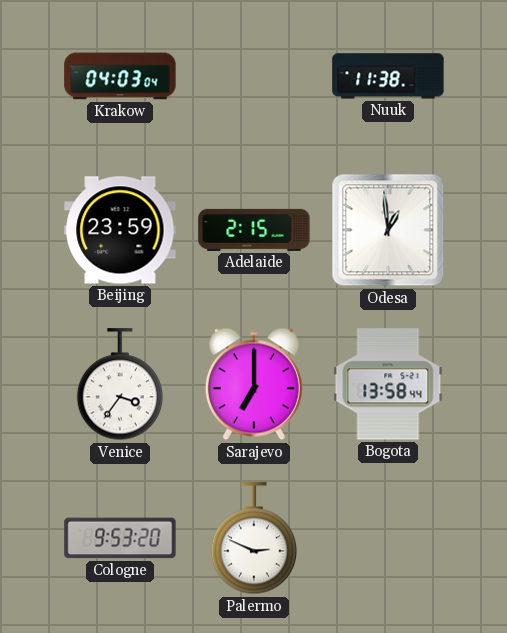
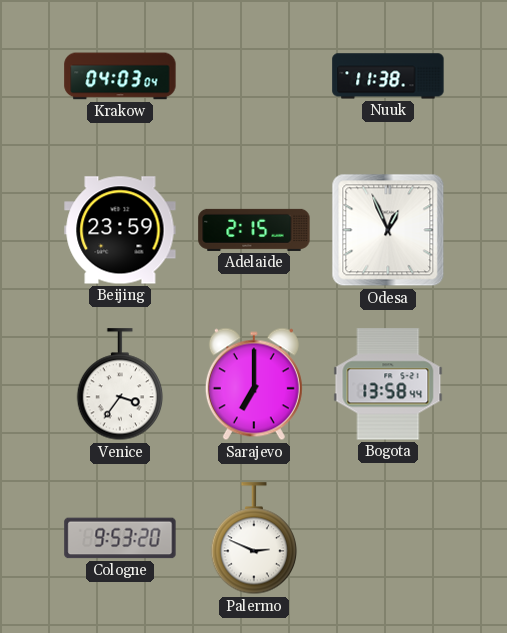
Odesa: 12:59 -> 12:56 (388, 230)
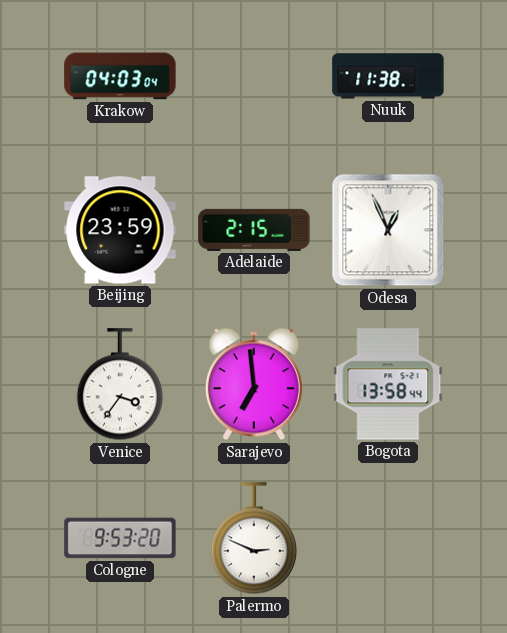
Sarajevo: 7:00 -> 6:59 (254, 384)
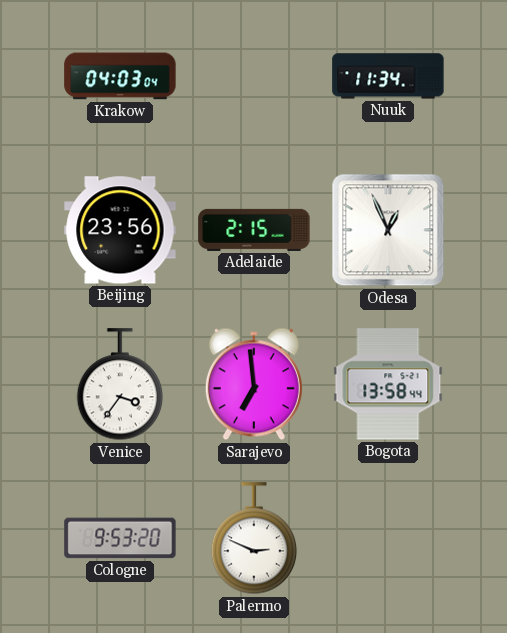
Nuuk: 11:38 -> 11:34 (388, 76)
Beijing: 23:59 -> 23:56 (120, 230)
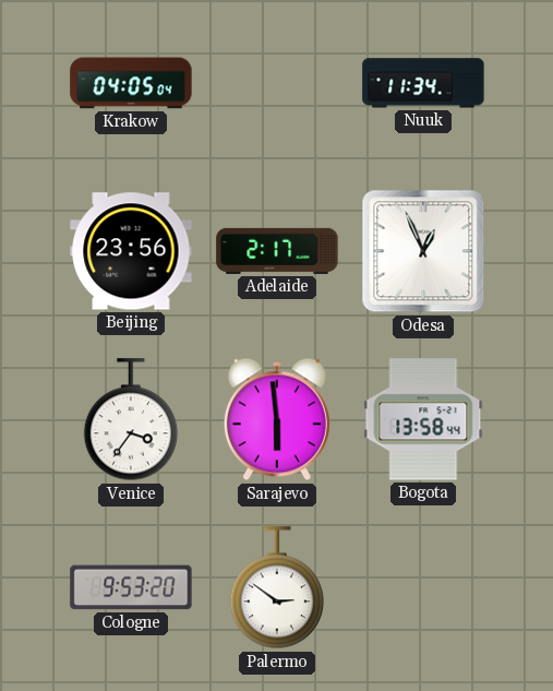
Krakow: 04:03 -> 04:05 (131, 83)
Adelaide: 2:15 -> 2:17 (277, 251)
Sarajevo: 6:59 -> 5:59 (277, 419)
Palermo: 2:49 -> 2:51 (277, 588)
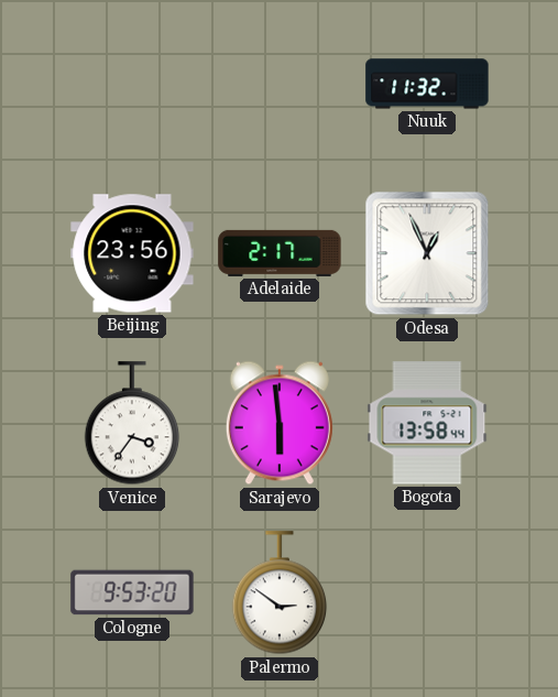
Krakow: 04:05 -> none (131, 83)
Nuuk: 11:34 -> 11:32 (427, 84)
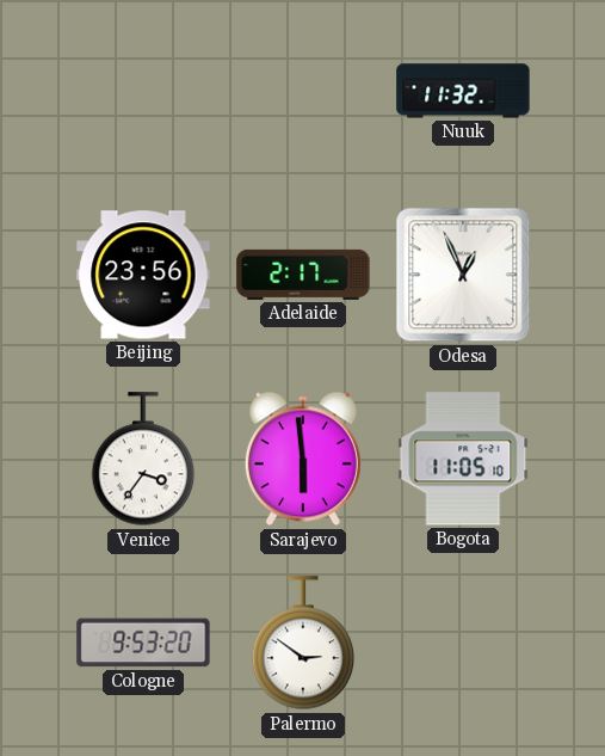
Bogota: 13:58 -> 11:05 (463, 459)
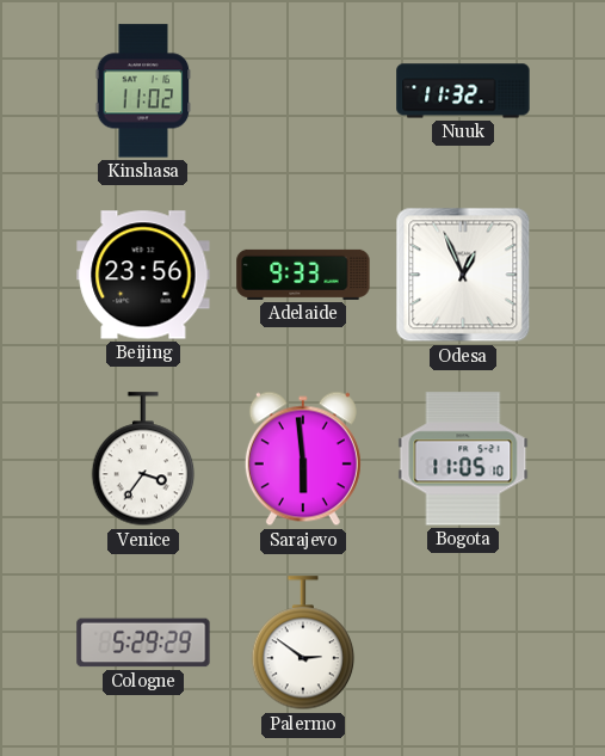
Kinshasa: none -> 11:02 (143, 91)
Adelaide: 2:17 -> 9:33 (303, 275)
Cologne: 9:53 -> 5:29 (143, 643)
